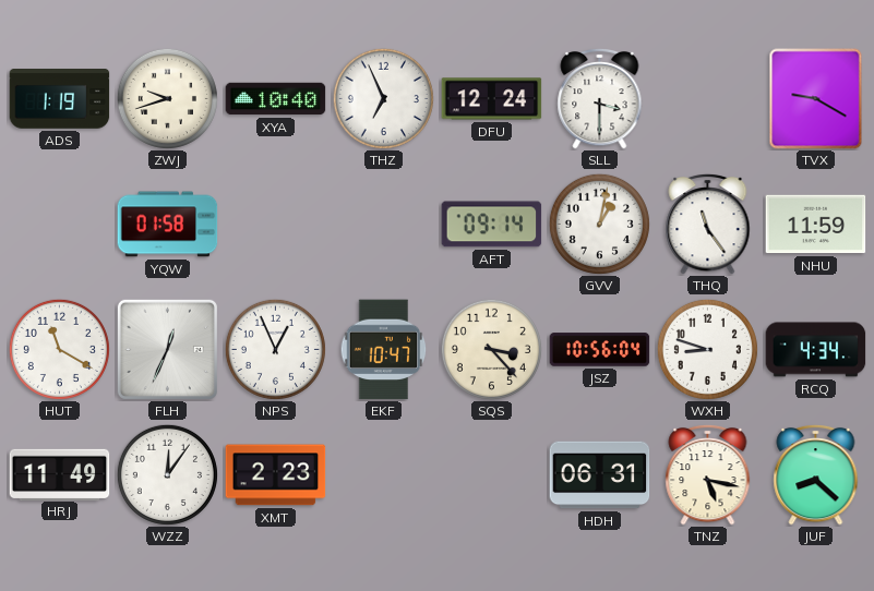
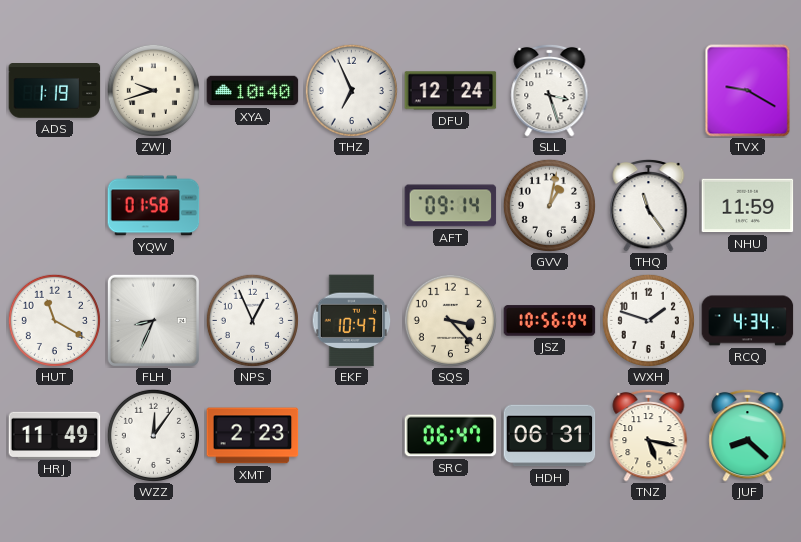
SLL: 3:30 -> 3:27 (550, 90)
FLH: 12:34 -> 8:34 (153, 320)
WXH: 8:48 -> 1:48 (648, 320)
SRC: none -> 06:47 (451, 436)
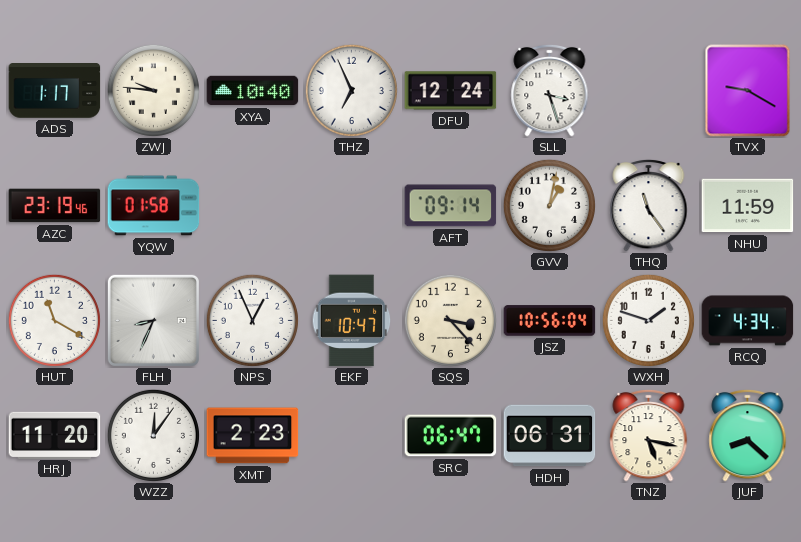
ADS: 1:19 -> 1:17 (55, 91)
ZWJ: 9:42 -> 9:46 (153, 90)
AZC: none -> 23:19 (55, 206)
HRJ: 11:49 -> 11:20 (55, 435)
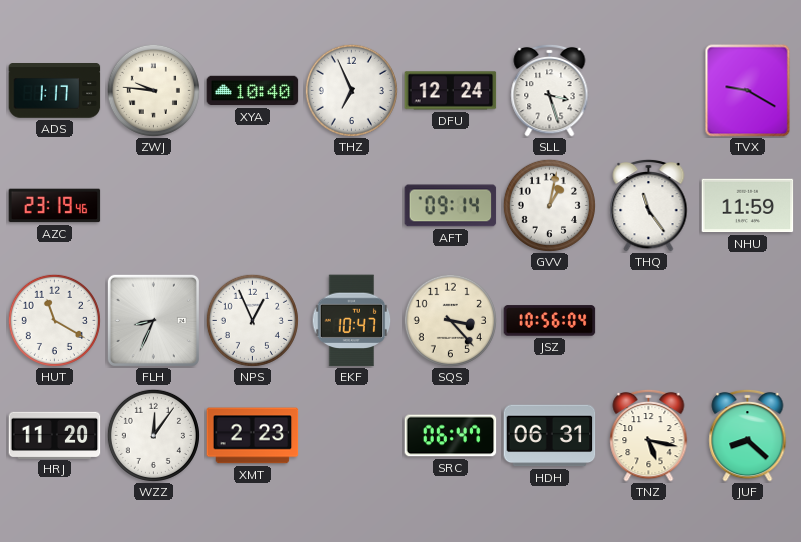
YQW: 01:58 -> none (154, 206)
WXH: 1:48 -> none (648, 320)
RCQ: 4:34 -> none (748, 321)
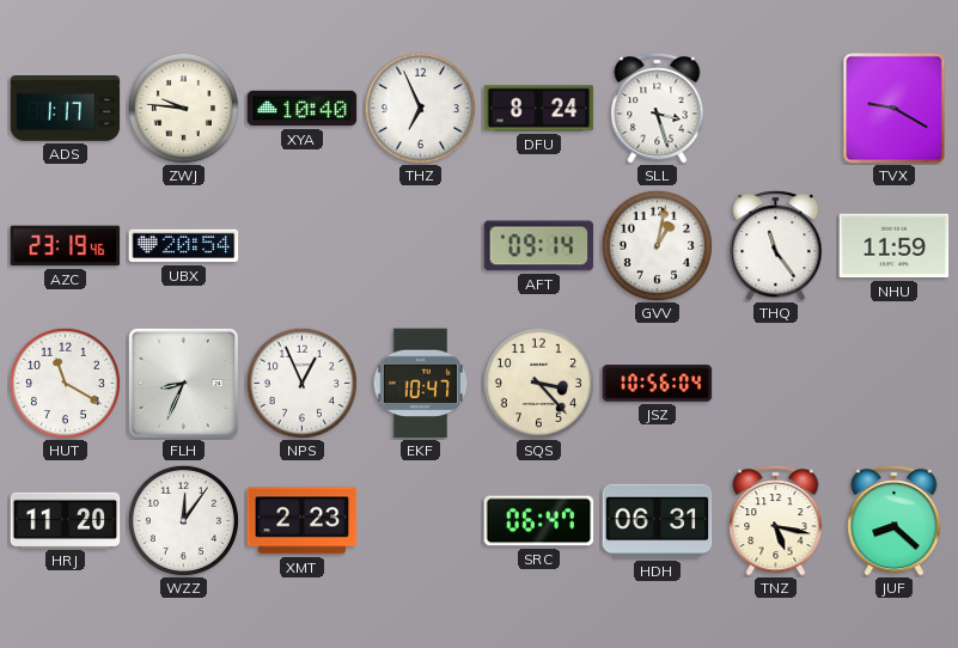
DFU: 12:24 -> 8:24 (539, 109)
UBX: none -> 20:54 (184, 246)
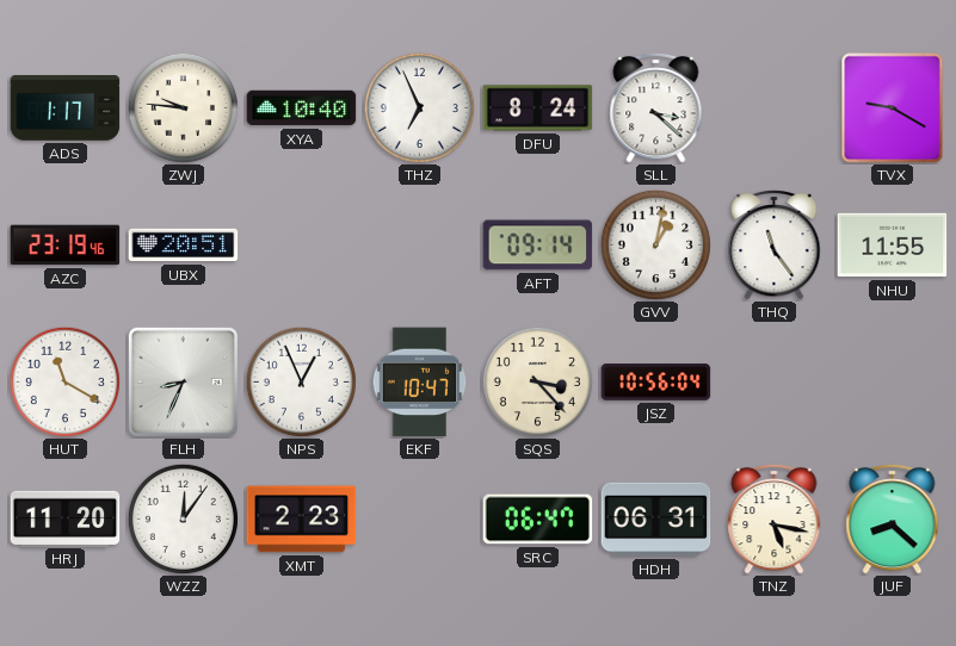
SLL: 3:27 -> 3:22 (656, 107)
UBX: 20:54 -> 20:51 (184, 246)
NHU: 11:59 -> 11:55 (893, 246)
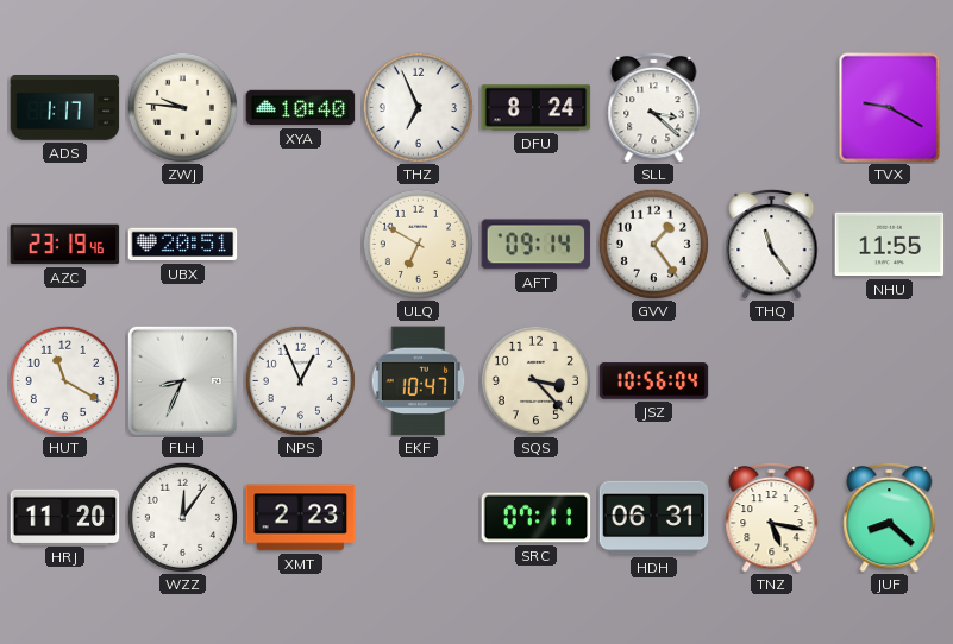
ULQ: none -> 6:50 (418, 244)
GVV: 1:02 -> 1:24 (653, 244)
SRC: 06:47 -> 07:11 (537, 518)
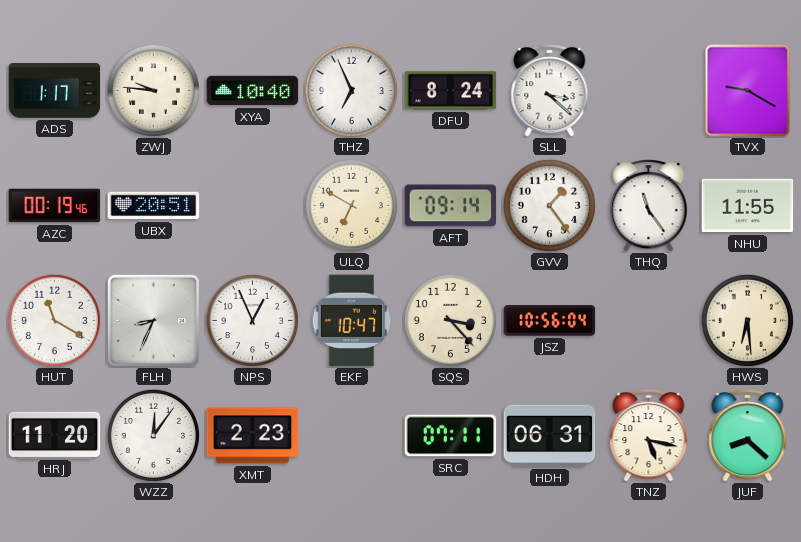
AZC: 23:19 -> 00:19 (55, 206)
HWS: none -> 6:29 (747, 320)
